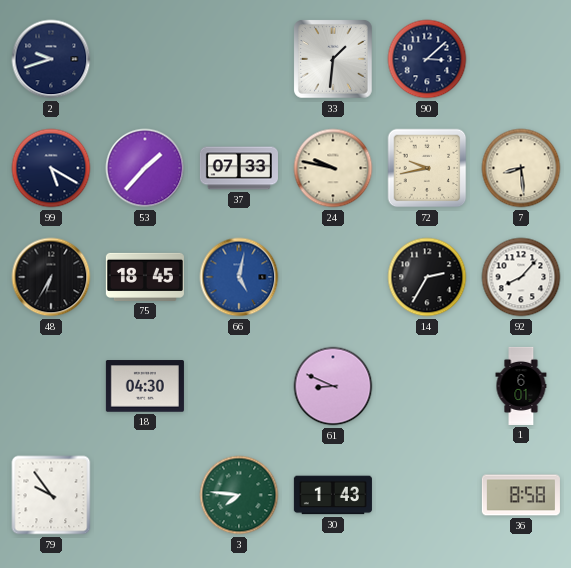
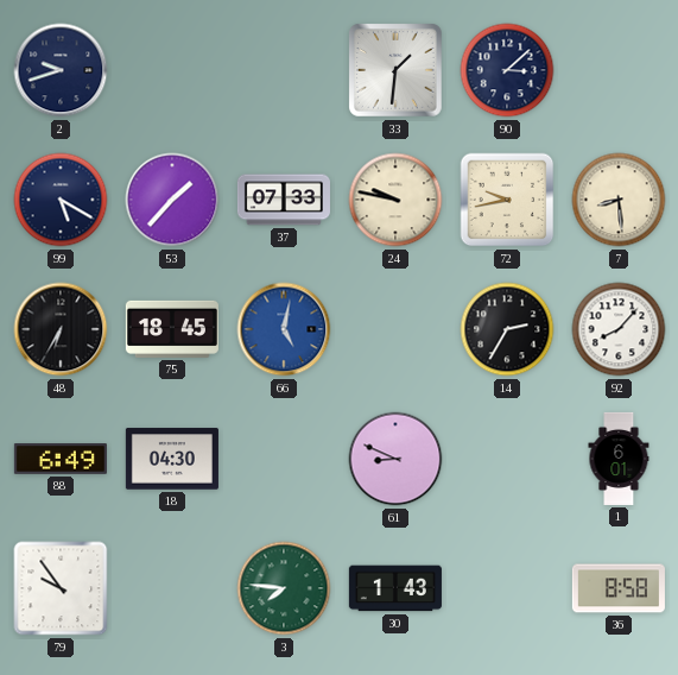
88: none -> 6:49 (61, 460)
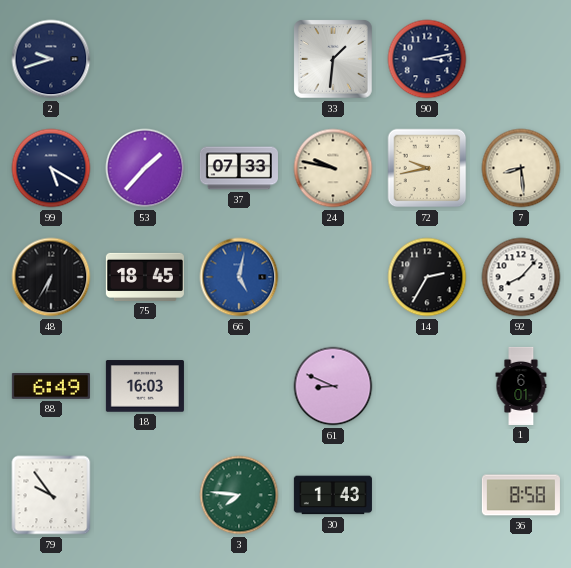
90: 3:08 -> 3:13 (427, 59)
18: 04:30 -> 16:03 (145, 386)
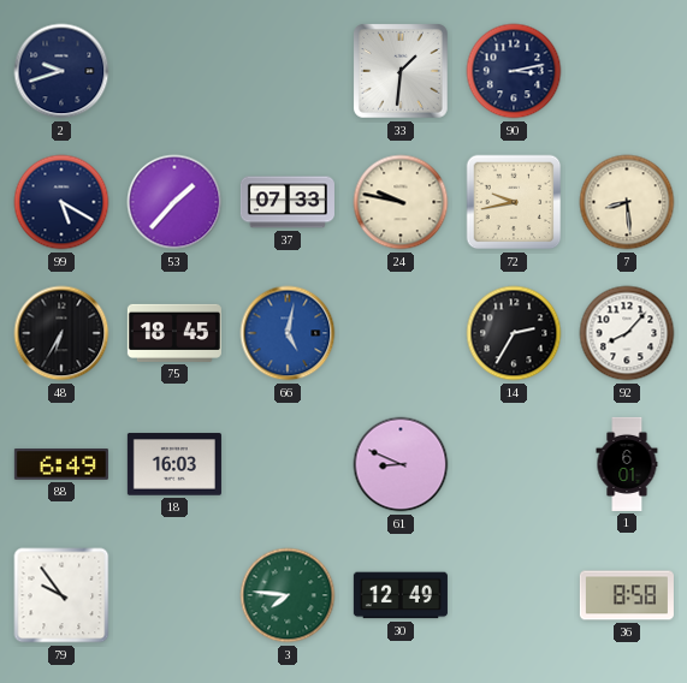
30: 1:43 -> 12:49 (401, 595)
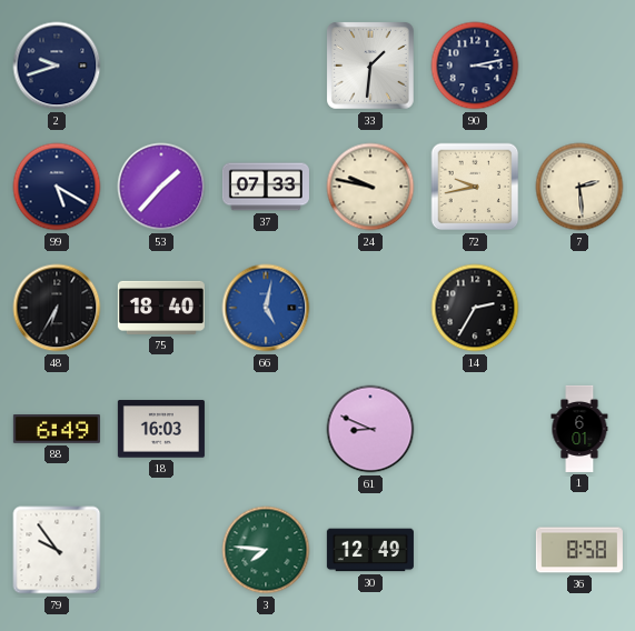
7: 8:29 -> 2:29 (579, 187)
75: 18:45 -> 18:40 (161, 308)
92: 8:07 -> none (627, 333)
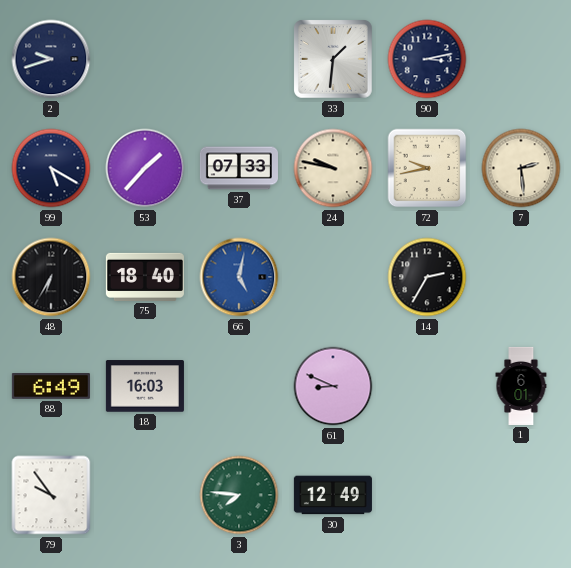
36: 8:58 -> none (579, 550)
